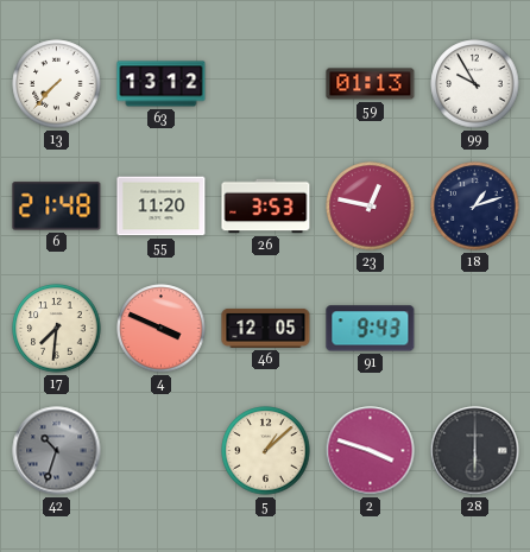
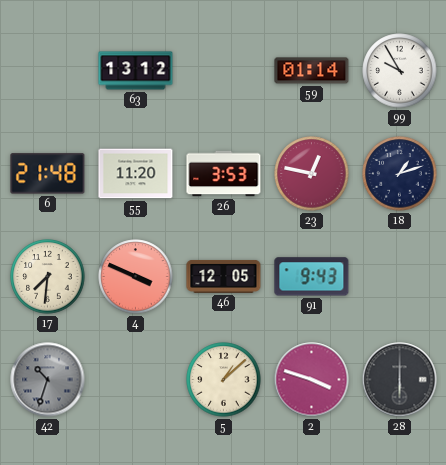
13: 7:37 -> none (57, 84)
59: 01:13 -> 01:14 (312, 71)
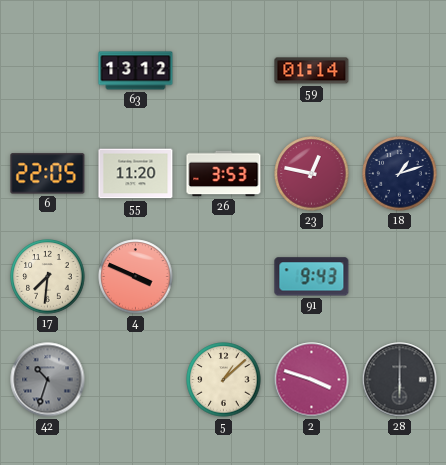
99: 9:55 -> none (400, 71)
6: 21:48 -> 22:05 (48, 174)
46: 12:05 -> none (224, 276)
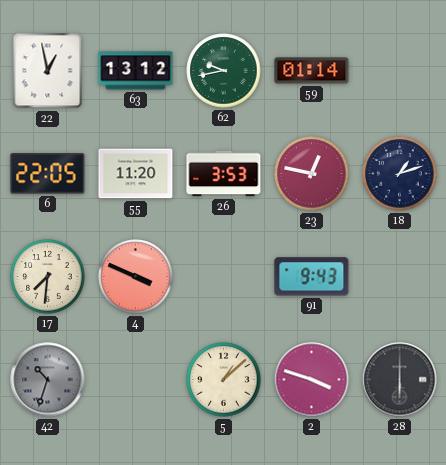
22: none -> 12:58 (48, 71)
62: none -> 9:43 (224, 71)
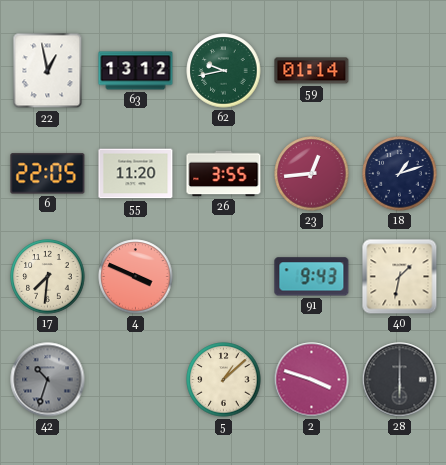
26: 3:53 -> 3:55 (224, 174)
23: 12:47 -> 12:44 (312, 174)
40: none -> 1:32 (400, 277)
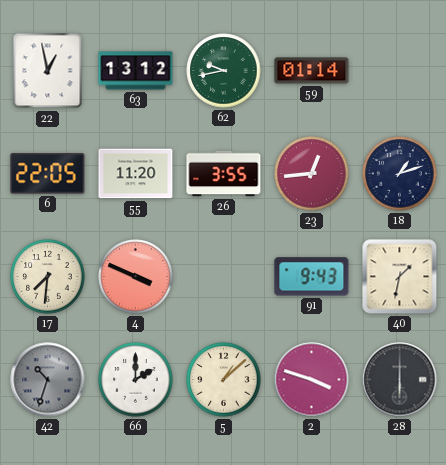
66: none -> 2:00 (136, 380)
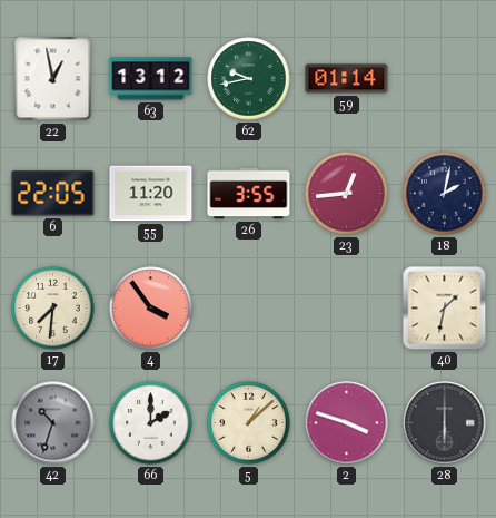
18: 1:12 -> 2:02 (445, 194)
4: 3:49 -> 3:54 (151, 309)
91: 9:43 -> none (312, 277)
